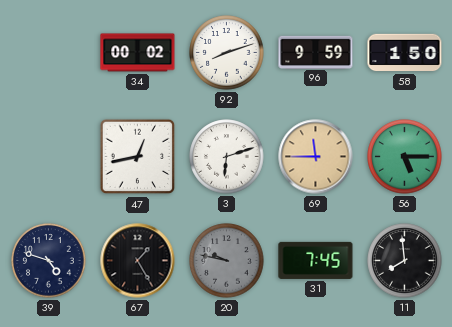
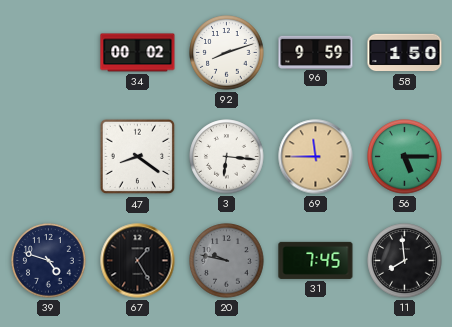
47: 12:43 -> 8:21 (138, 157)
3: 6:12 -> 6:16 (227, 157)
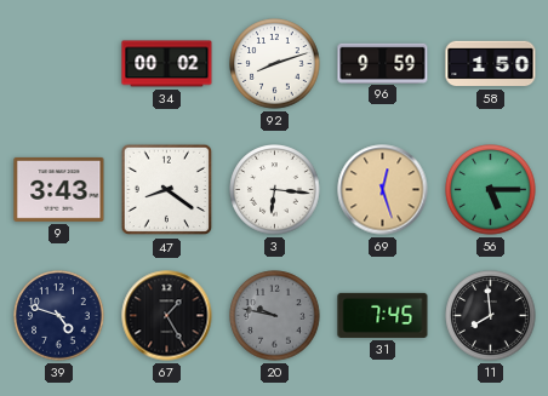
9: none -> 3:43 (59, 189)
69: 11:45 -> 12:27 (383, 190)
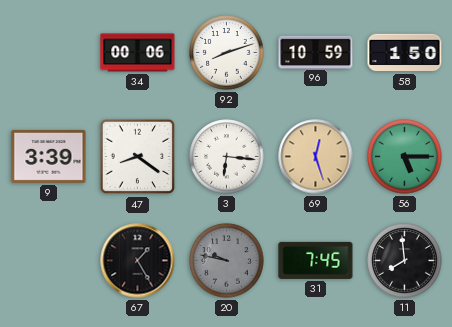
34: 00:02 -> 00:06 (138, 53)
96: 9:59 -> 10:59 (316, 52)
9: 3:43 -> 3:39 (49, 156)
39: 4:48 -> none (59, 316)
